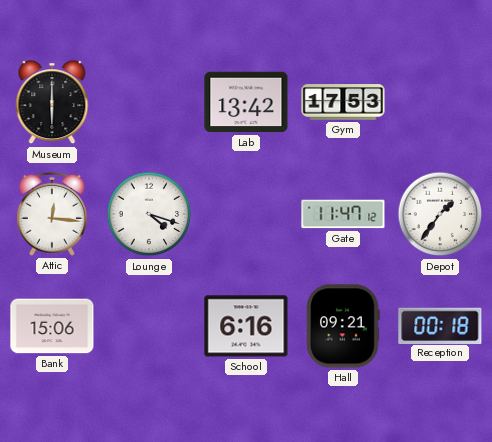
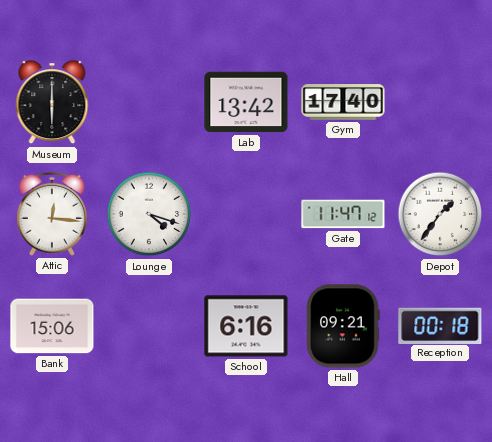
Gym: 17:53 -> 17:40 (343, 102)
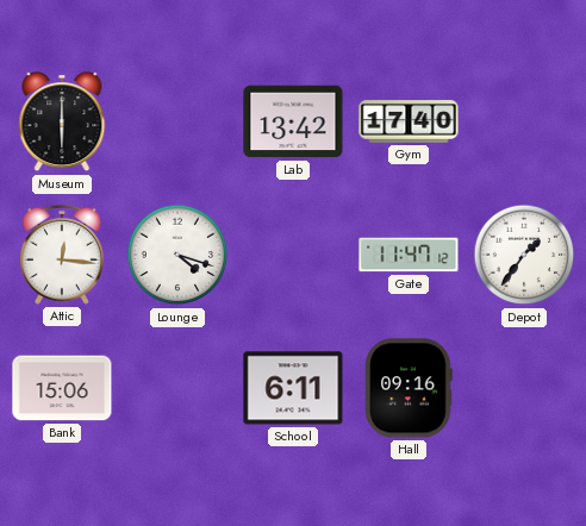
School: 6:16 -> 6:11 (293, 388)
Hall: 09:21 -> 09:16 (409, 388)
Reception: 00:18 -> none (440, 325)
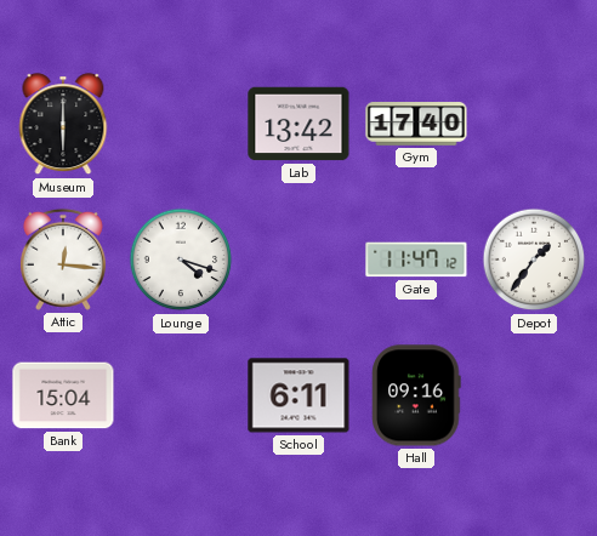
Bank: 15:06 -> 15:04 (63, 395)
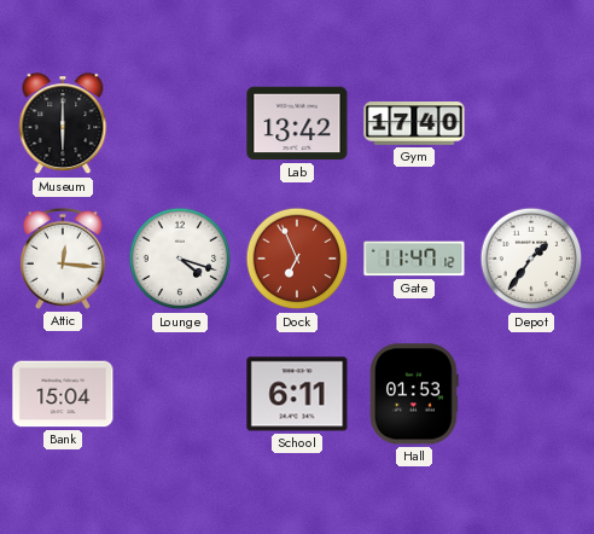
Dock: none -> 6:56 (297, 259)
Hall: 09:16 -> 01:53 (414, 394)
